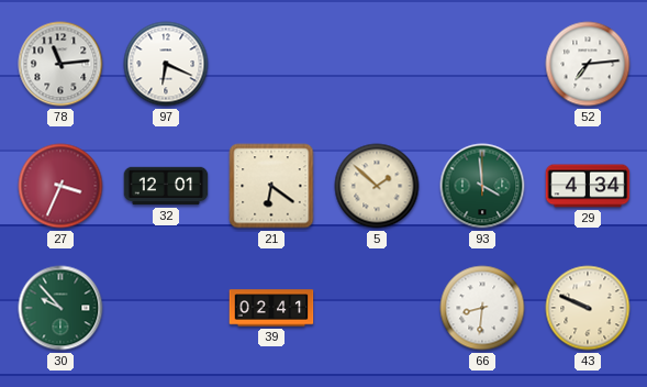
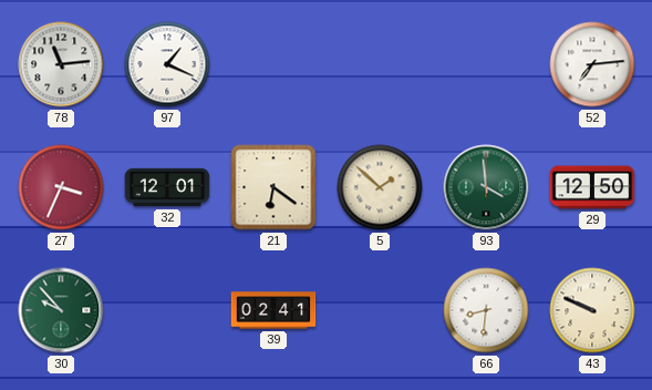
97: 6:19 -> 1:19 (167, 64)
29: 4:34 -> 12:50 (592, 187)
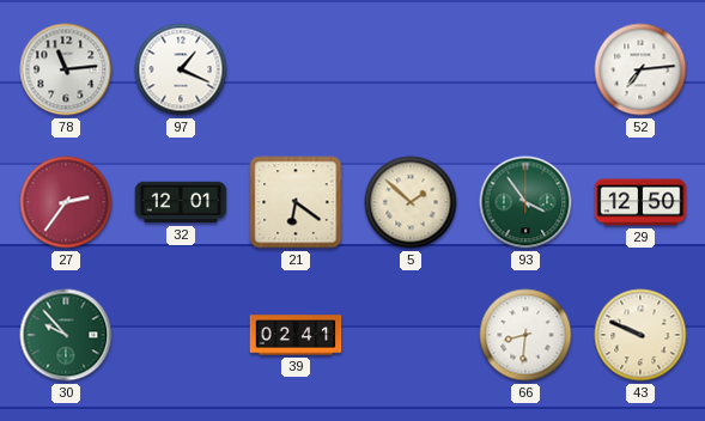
27: 3:34 -> 2:36 (66, 202)
93: 3:59 -> 3:54 (525, 202)
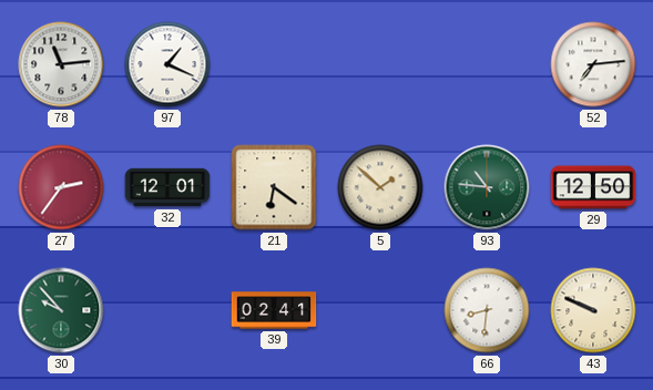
93: 3:54 -> 10:46 (487, 187)
